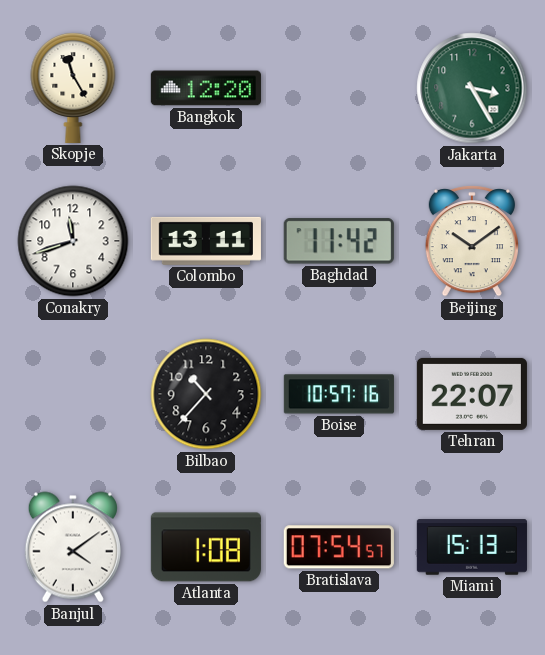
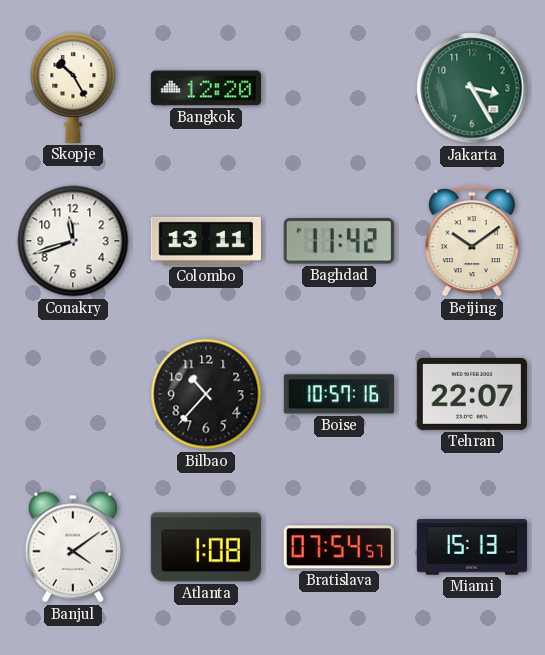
Skopje: 11:25 -> 10:25 (73, 87)
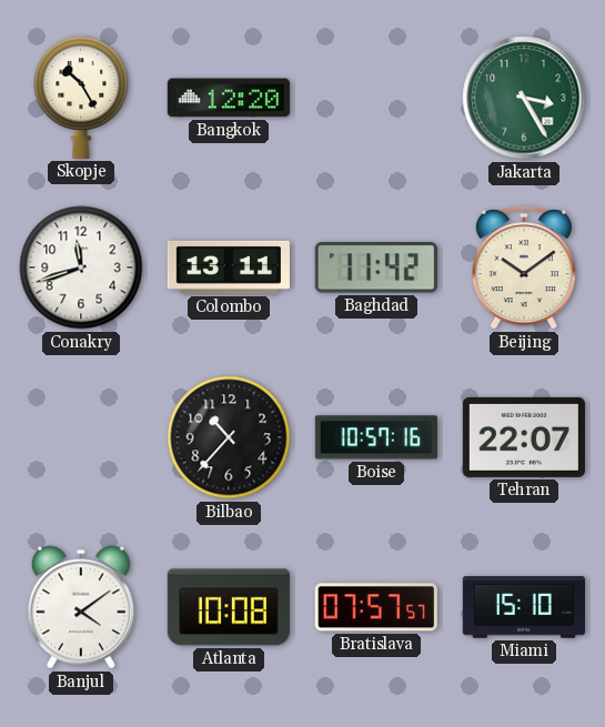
Atlanta: 1:08 -> 10:08 (229, 607)
Bratislava: 07:54 -> 07:57 (376, 607)
Miami: 15:13 -> 15:10 (524, 607)
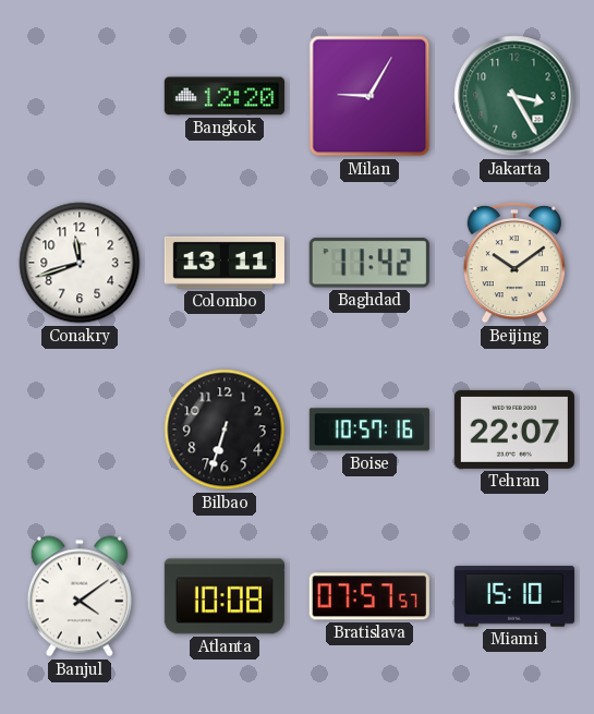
Skopje: 10:25 -> none (81, 97)
Milan: none -> 9:05 (369, 96)
Bilbao: 10:37 -> 6:33 (225, 429)
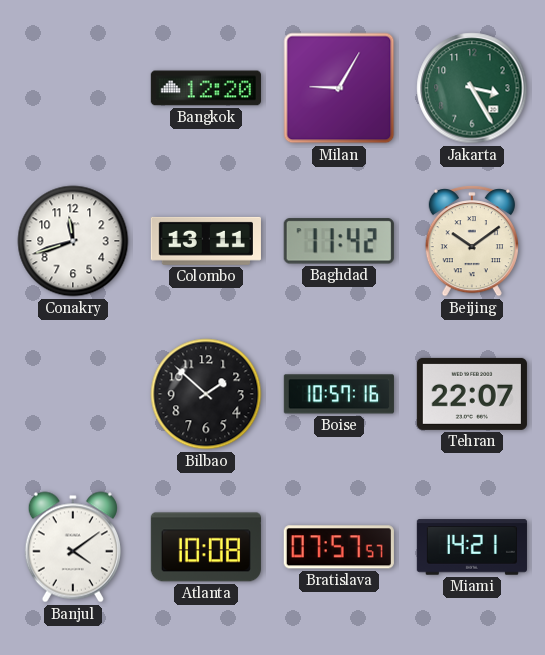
Bilbao: 6:33 -> 1:52 (206, 394)
Miami: 15:10 -> 14:21 (472, 547)
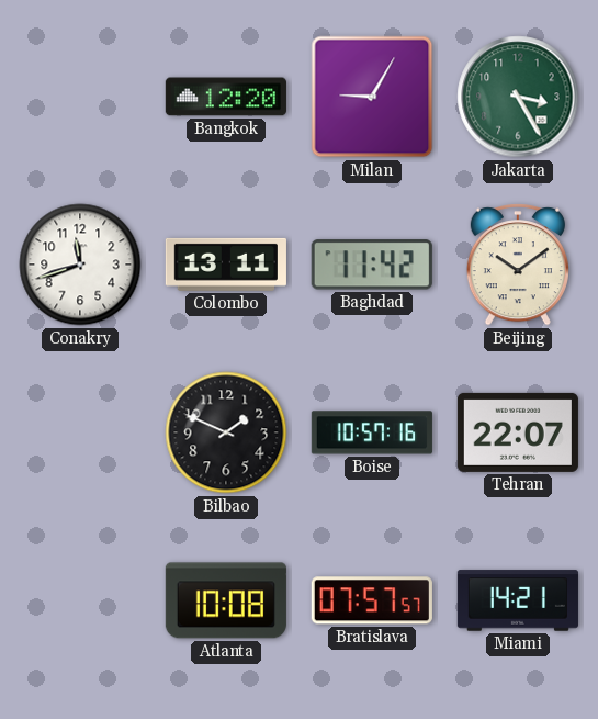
Bilbao: 1:52 -> 1:49 (226, 432)
Banjul: 4:09 -> none (73, 547)
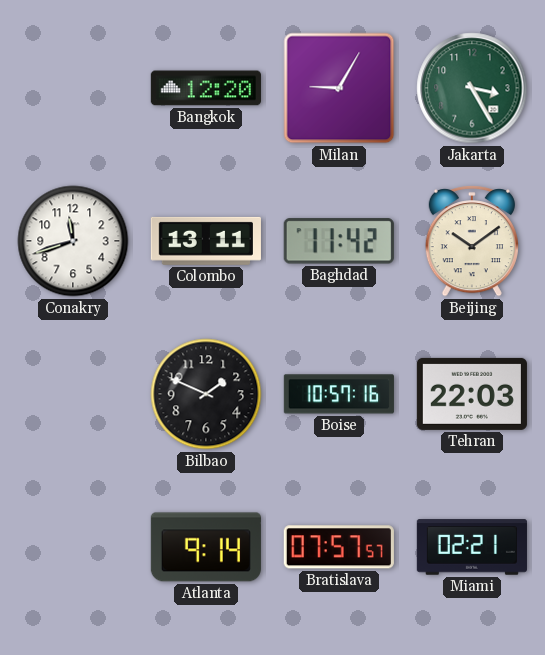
Tehran: 22:07 -> 22:03 (472, 394)
Atlanta: 10:08 -> 9:14 (206, 547)
Miami: 14:21 -> 02:21 (472, 547)
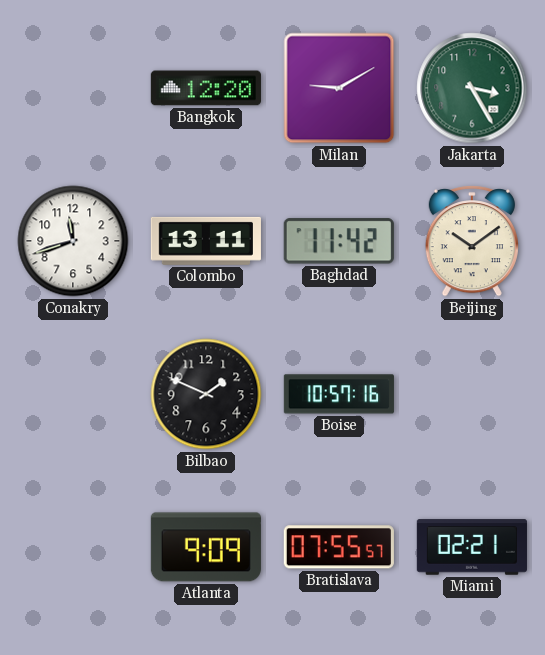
Milan: 9:05 -> 9:10 (339, 88)
Tehran: 22:03 -> none (472, 394)
Atlanta: 9:14 -> 9:09 (206, 547)
Bratislava: 07:57 -> 07:55 (339, 547)
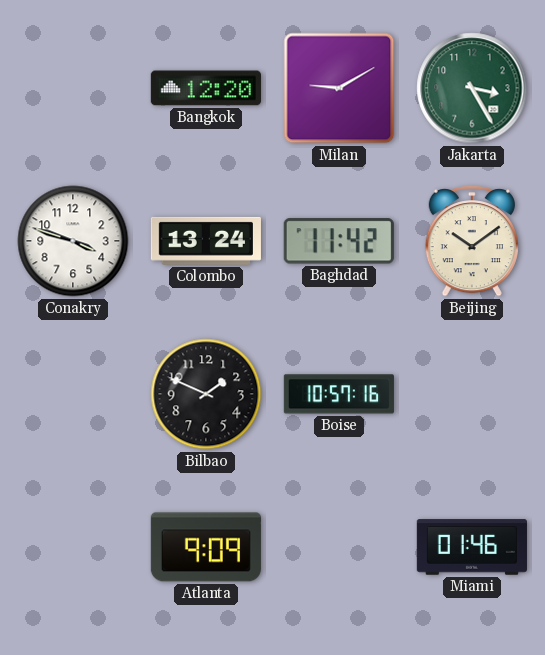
Conakry: 11:42 -> 3:48 (73, 241)
Colombo: 13:11 -> 13:24 (206, 241)
Bratislava: 07:55 -> none (339, 547)
Miami: 02:21 -> 01:46 (472, 547)
